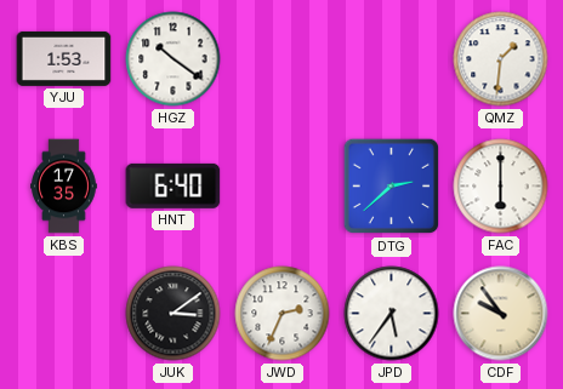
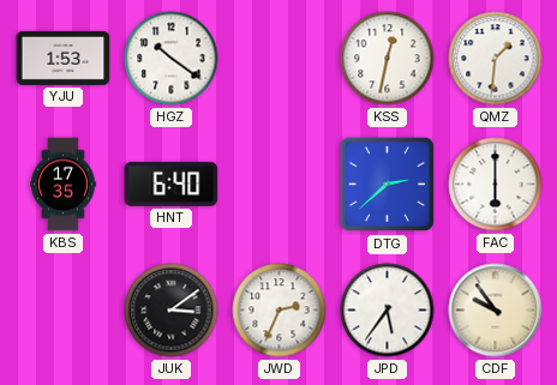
KSS: none -> 12:32 (388, 59)
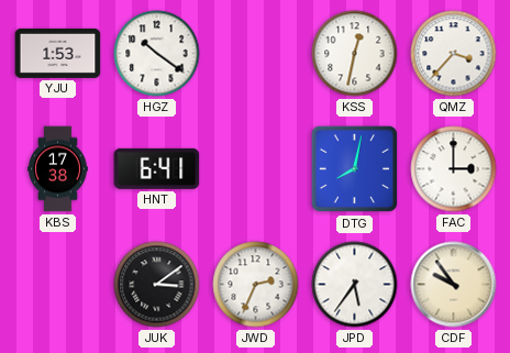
QMZ: 1:31 -> 3:37 (454, 54)
KBS: 17:35 -> 17:38 (58, 169)
HNT: 6:40 -> 6:41 (157, 168)
DTG: 2:38 -> 8:02 (355, 169)
FAC: 6:00 -> 3:00 (454, 169)
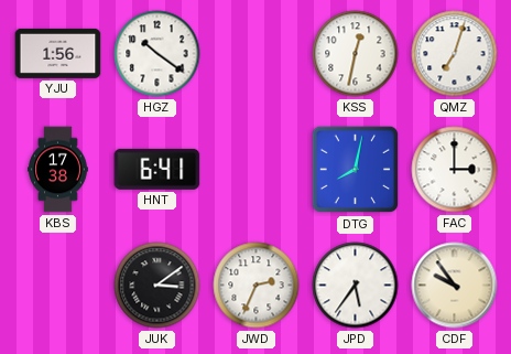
YJU: 1:53 -> 1:56 (58, 53)
QMZ: 3:37 -> 7:03 (455, 54)
